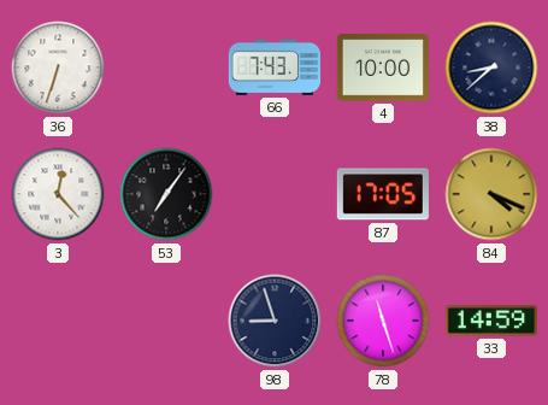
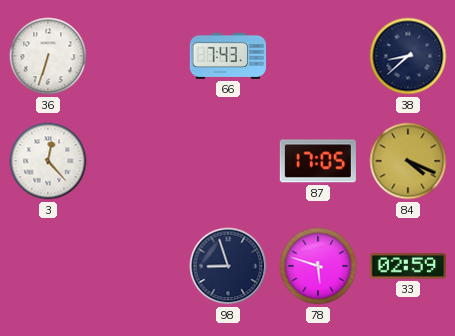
4: 10:00 -> none (383, 67)
53: 7:06 -> none (166, 194)
78: 11:27 -> 5:48 (318, 266)
33: 14:59 -> 02:59 (408, 266)
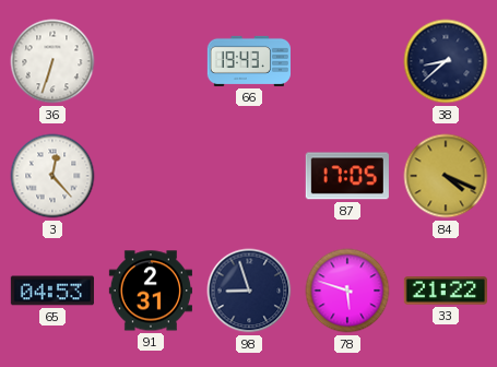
66: 7:43 -> 19:43 (248, 61)
65: none -> 04:53 (52, 291)
91: none -> 2:31 (150, 291)
33: 02:59 -> 21:22 (446, 291)
